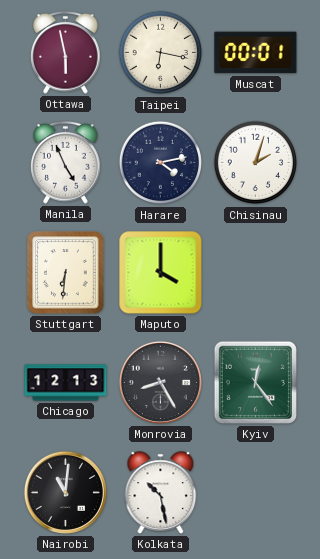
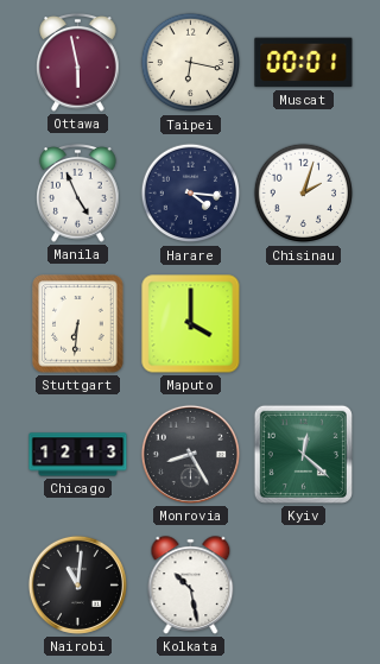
Harare: 4:13 -> 4:16 (191, 194)
Kyiv: 12:24 -> 12:22 (303, 454)
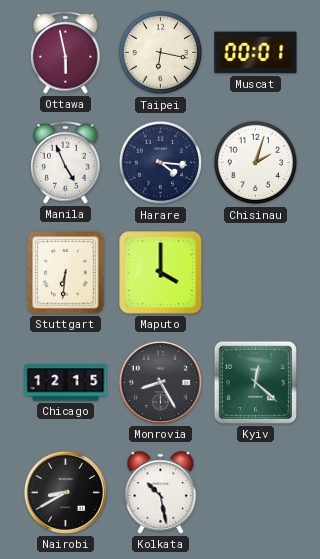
Chicago: 12:13 -> 12:15 (66, 383)
Nairobi: 11:01 -> 8:40 (65, 492)
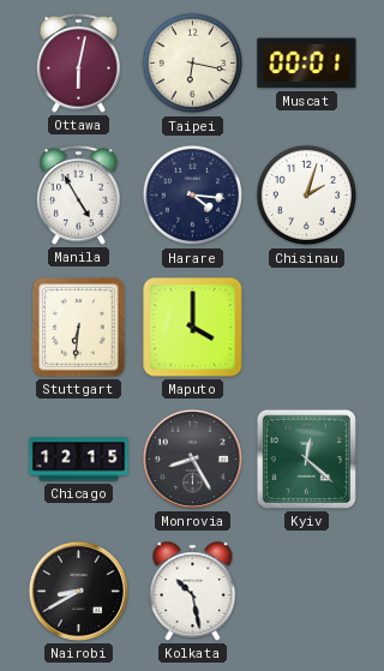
Ottawa: 5:58 -> 6:02 (79, 64)
Manila: 4:56 -> 4:55 (79, 196)
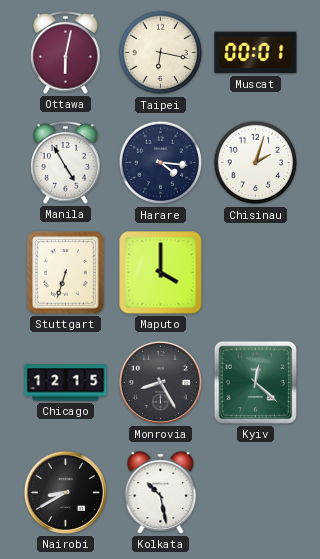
Stuttgart: 6:31 -> 6:33 (66, 273)
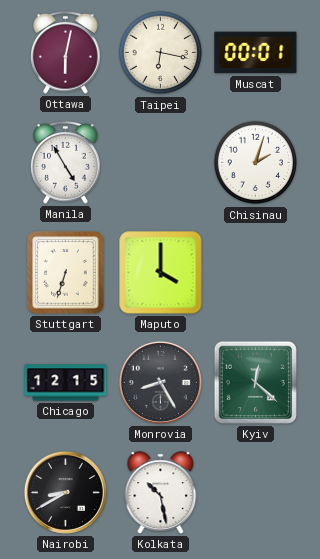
Harare: 4:16 -> none (161, 163)
